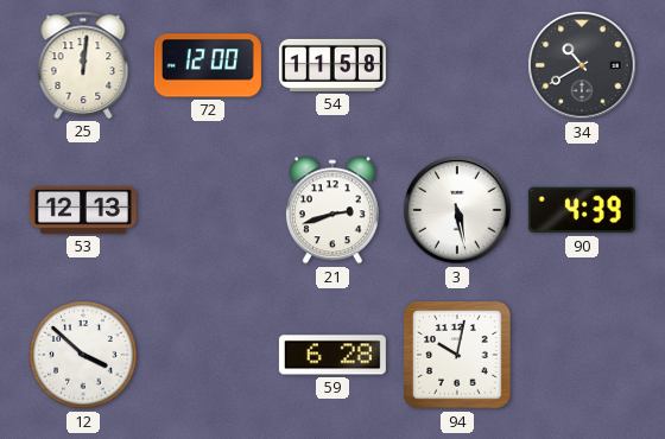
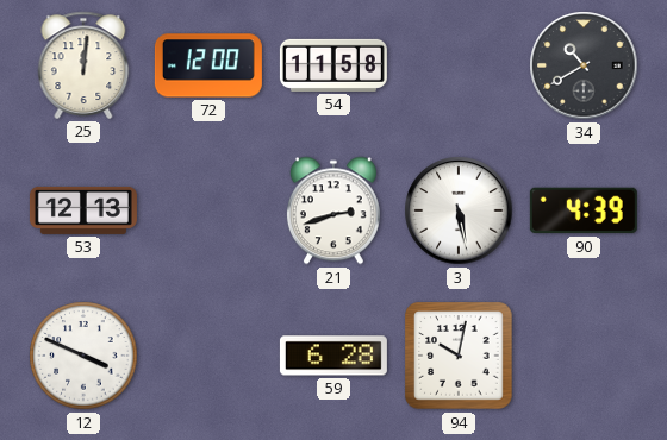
12: 3:52 -> 3:49 (83, 356)
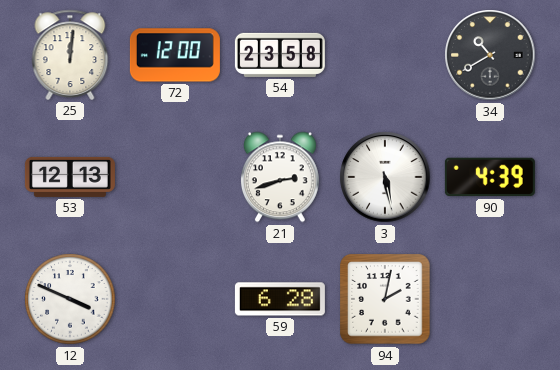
54: 11:58 -> 23:58 (280, 55)
94: 10:02 -> 2:02 (385, 299)
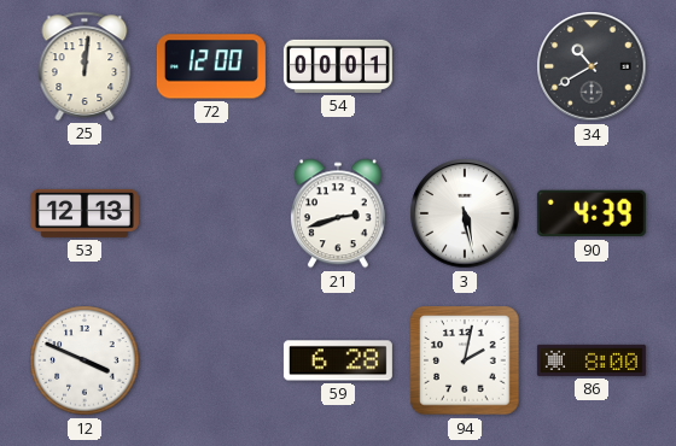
54: 23:58 -> 00:01 (338, 66)
86: none -> 8:00 (591, 360)
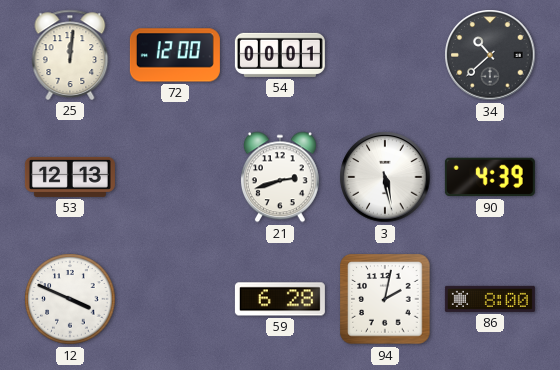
34: 10:40 -> 10:38 (490, 55)
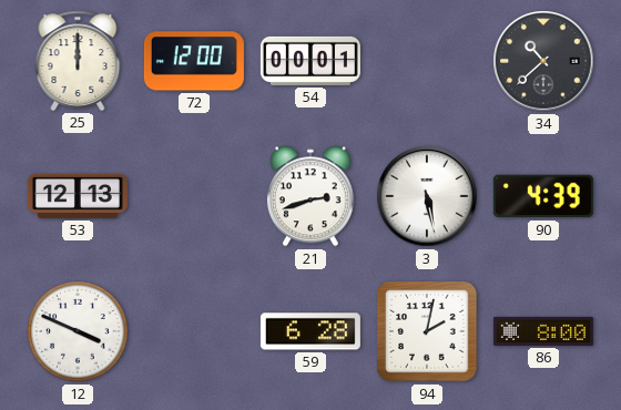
25: 12:01 -> 12:00 (78, 61)
